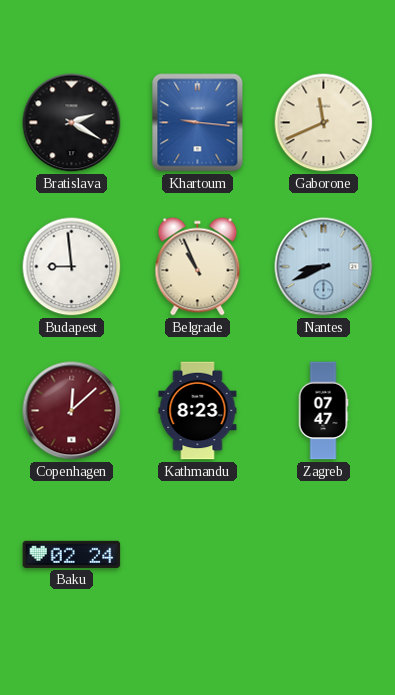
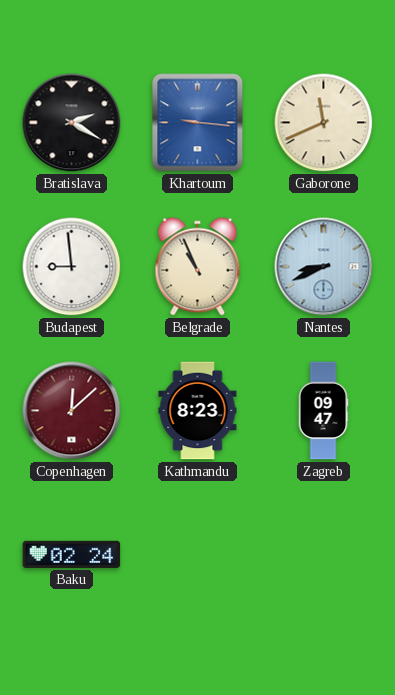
Zagreb: 07:47 -> 09:47 (323, 411)
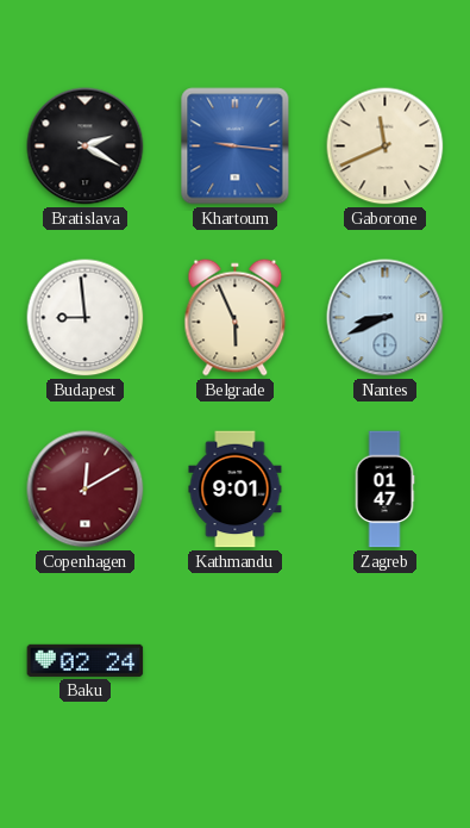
Belgrade: 10:56 -> 5:56 (236, 318)
Copenhagen: 12:08 -> 12:10 (86, 490)
Kathmandu: 8:23 -> 9:01 (236, 490)
Zagreb: 09:47 -> 01:47 (384, 490)
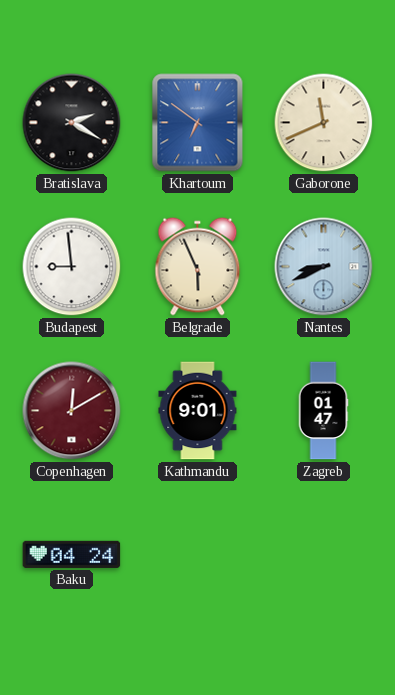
Khartoum: 9:16 -> 6:51 (198, 123)
Baku: 02:24 -> 04:24 (72, 554)
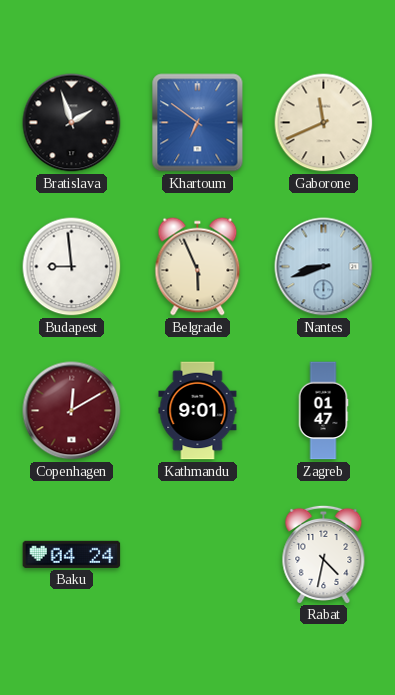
Bratislava: 2:20 -> 1:57 (72, 123)
Nantes: 8:41 -> 8:42 (324, 267)
Rabat: none -> 4:32 (324, 554)
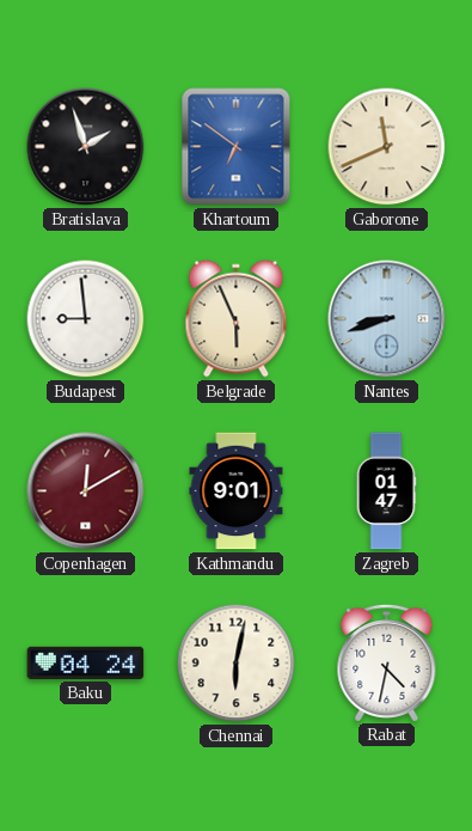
Chennai: none -> 6:02 (237, 664)
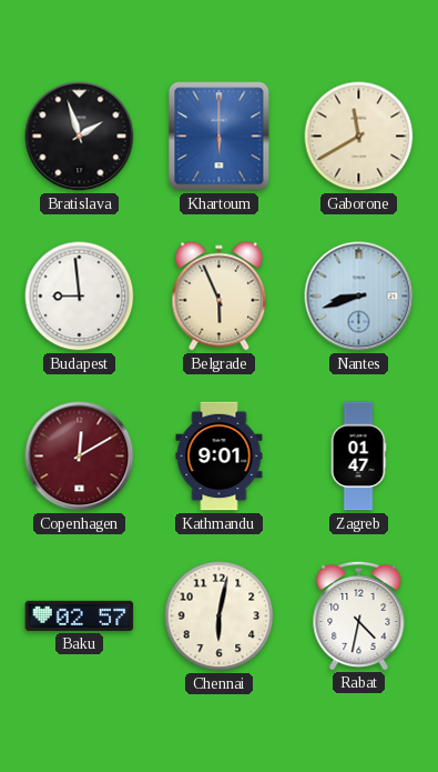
Khartoum: 6:51 -> 6:00 (220, 137)
Gaborone: 11:41 -> 11:40 (359, 137)
Baku: 04:24 -> 02:57 (80, 615)
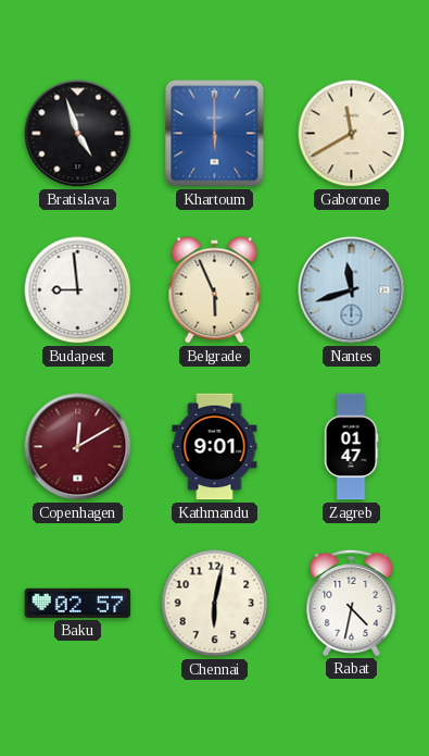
Bratislava: 1:57 -> 4:57 (78, 134)
Nantes: 8:42 -> 11:42 (352, 290)
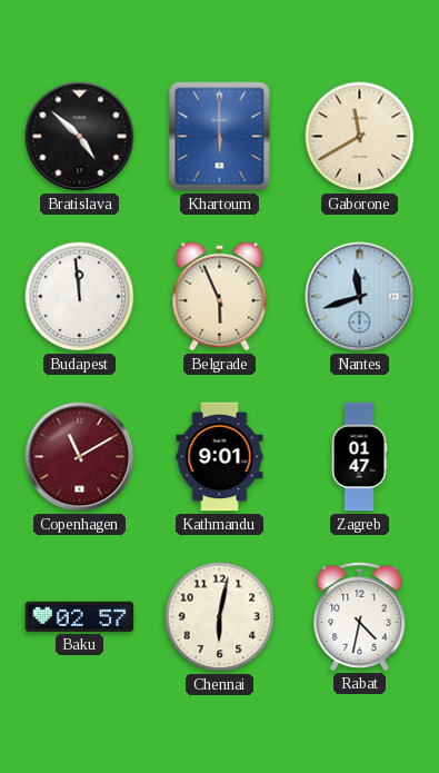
Bratislava: 4:57 -> 4:52 (80, 137)
Budapest: 8:59 -> 11:59 (80, 297)
Copenhagen: 12:10 -> 11:10 (80, 457)
